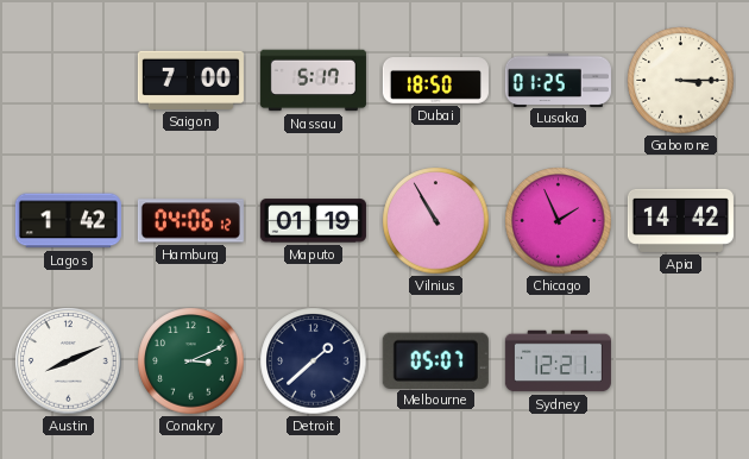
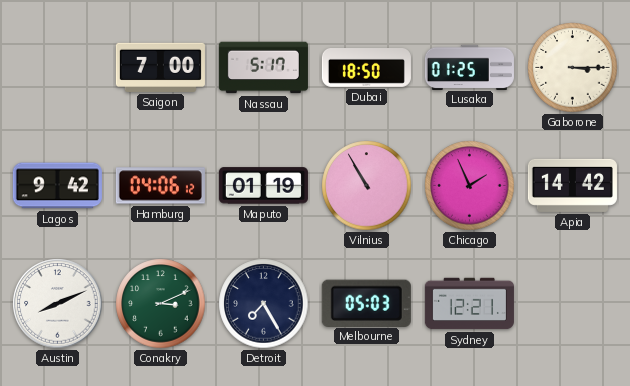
Lagos: 1:42 -> 9:42 (57, 186)
Detroit: 1:38 -> 7:25 (264, 304)
Melbourne: 05:07 -> 05:03 (366, 303)
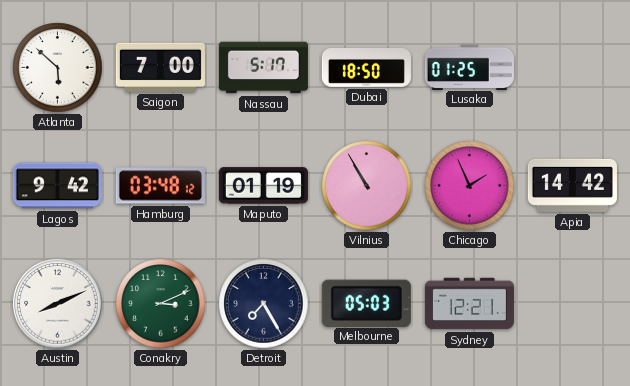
Atlanta: none -> 5:52 (58, 68)
Gaborone: 3:15 -> none (573, 68)
Hamburg: 04:06 -> 03:48 (160, 186)
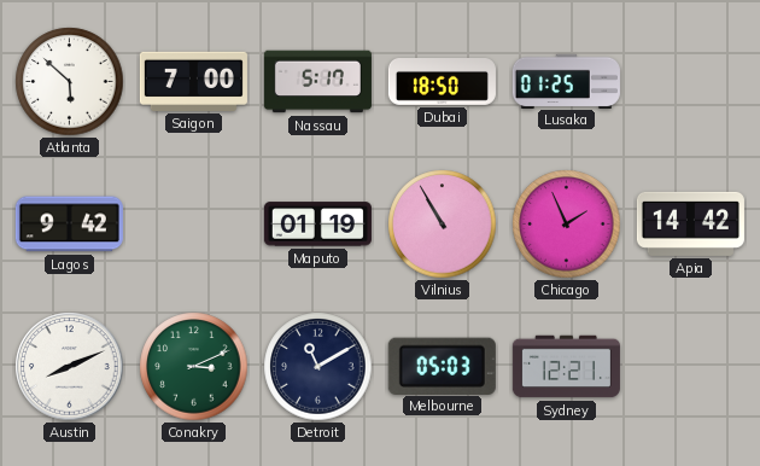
Hamburg: 03:48 -> none (160, 186)
Detroit: 7:25 -> 11:10 (318, 367)
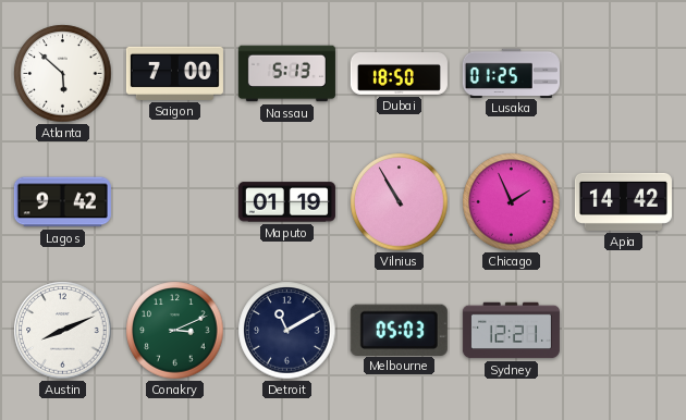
Nassau: 5:17 -> 5:13 (286, 74)
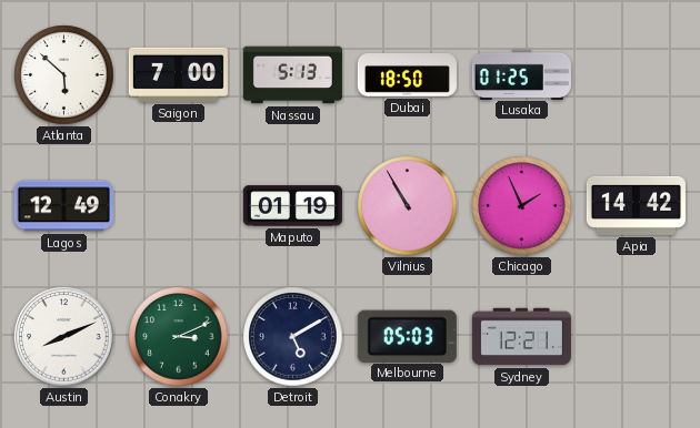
Lagos: 9:42 -> 12:49 (63, 206)
Detroit: 11:10 -> 5:10 (293, 337)
